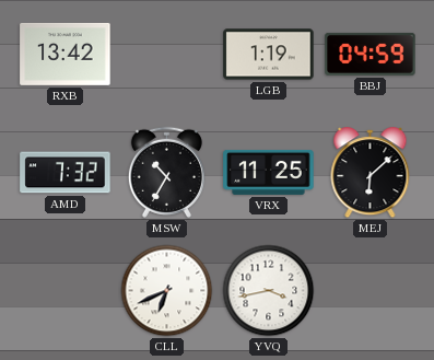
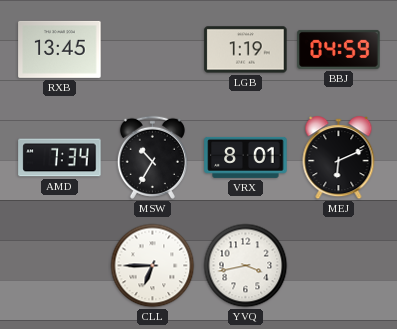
RXB: 13:42 -> 13:45 (60, 49)
AMD: 7:32 -> 7:34 (60, 158)
VRX: 11:25 -> 8:01 (246, 157)
MEJ: 6:08 -> 6:11 (339, 158)
CLL: 6:41 -> 6:45 (153, 266)
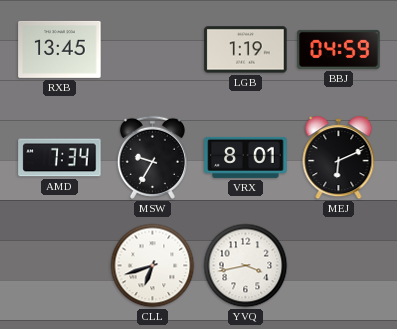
MSW: 10:35 -> 9:35 (152, 157)
CLL: 6:45 -> 6:42 (153, 266)
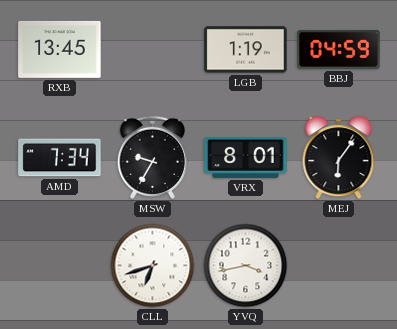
MEJ: 6:11 -> 6:06 (339, 158)
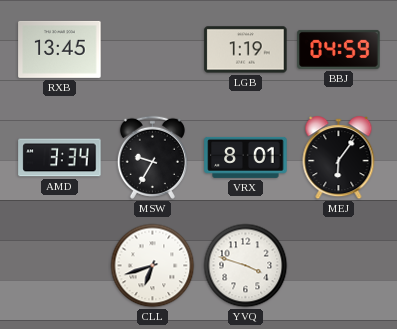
AMD: 7:34 -> 3:34 (60, 158)
YVQ: 3:43 -> 3:48 (246, 266)
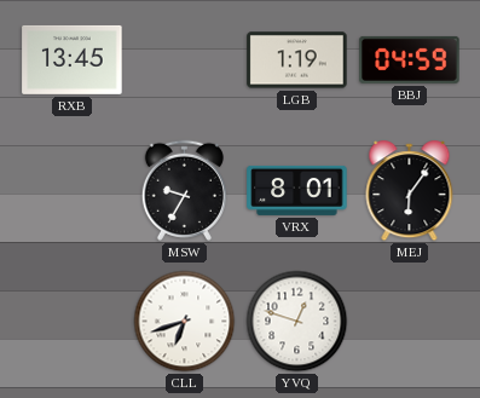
AMD: 3:34 -> none (60, 158)
YVQ: 3:48 -> 12:48 (297, 322)
